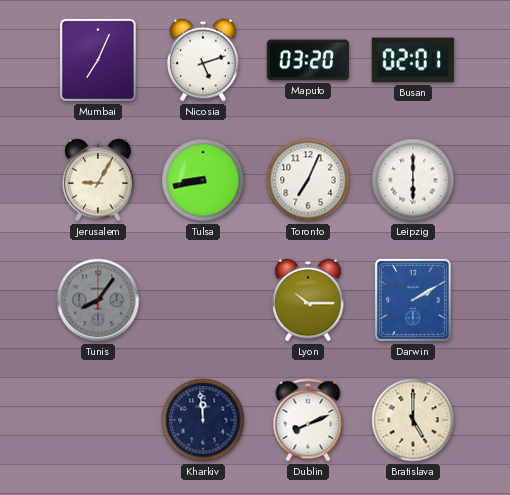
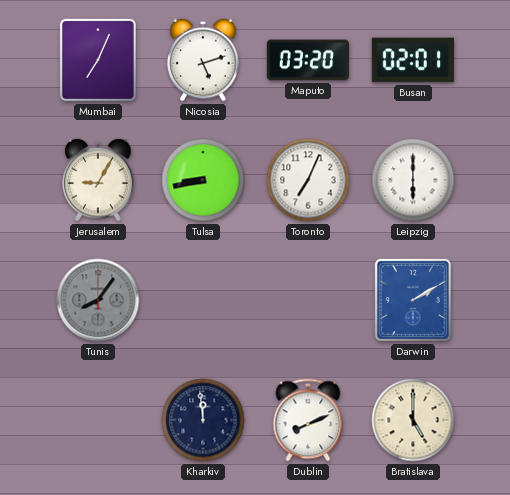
Lyon: 10:15 -> none (308, 300)
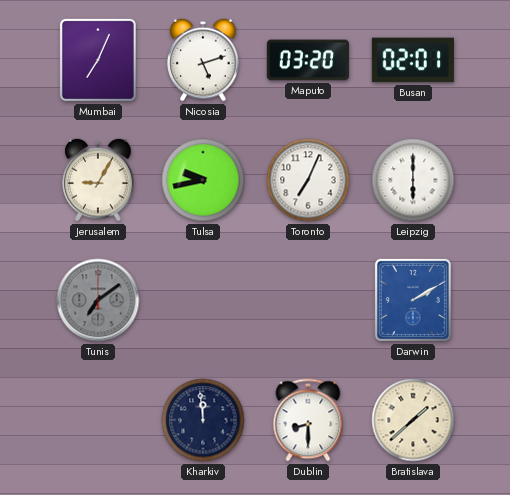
Tulsa: 8:43 -> 9:43 (203, 180)
Tunis: 8:06 -> 7:09 (98, 300)
Dublin: 8:11 -> 8:30 (308, 420)
Bratislava: 5:00 -> 1:38 (413, 420)
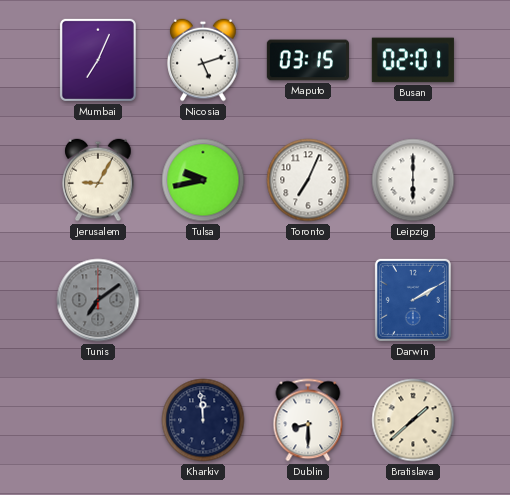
Maputo: 03:20 -> 03:15 (308, 60)
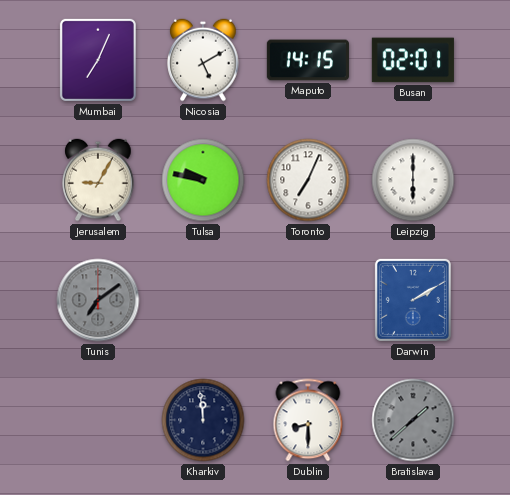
Nicosia: 5:12 -> 5:10 (203, 60)
Maputo: 03:15 -> 14:15 (308, 60)
Tulsa: 9:43 -> 9:47 (203, 180)
Bratislava dial: cream -> grey (413, 420)
